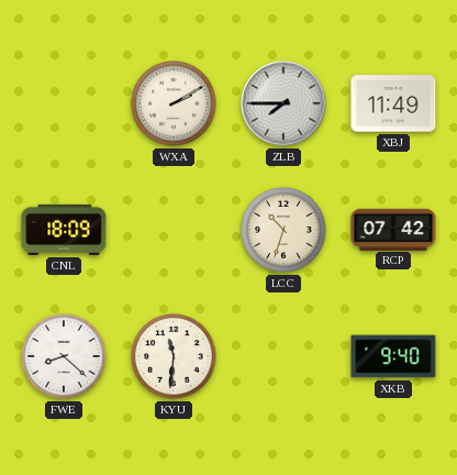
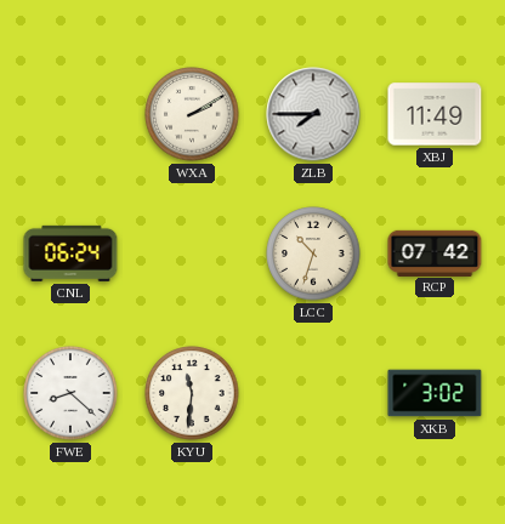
CNL: 18:09 -> 06:24 (70, 254)
XKB: 9:40 -> 3:02 (435, 393)
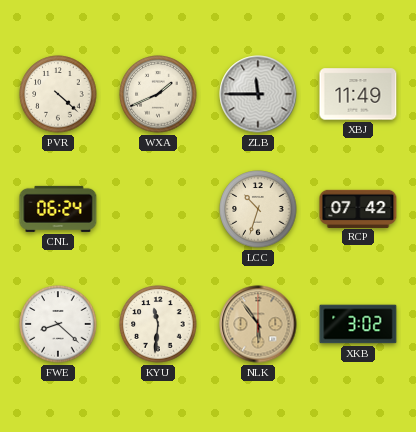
PVR: none -> 4:22 (58, 94)
WXA: 2:10 -> 1:41 (158, 94)
ZLB: 7:45 -> 11:45 (258, 94)
NLK: none -> 5:54 (258, 324)
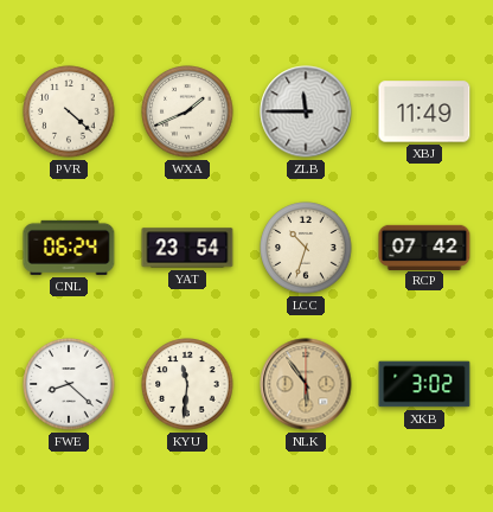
YAT: none -> 23:54 (187, 248)
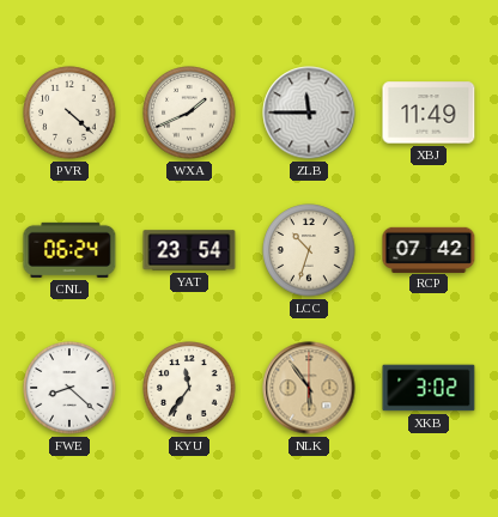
KYU: 11:31 -> 11:36 (189, 388)
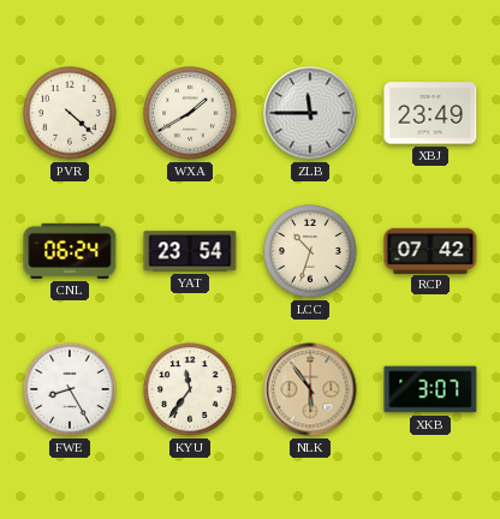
WXA: 1:41 -> 1:40 (190, 113)
XBJ: 11:49 -> 23:49 (430, 113)
FWE: 8:22 -> 8:25 (70, 389)
XKB: 3:02 -> 3:07 (430, 389)
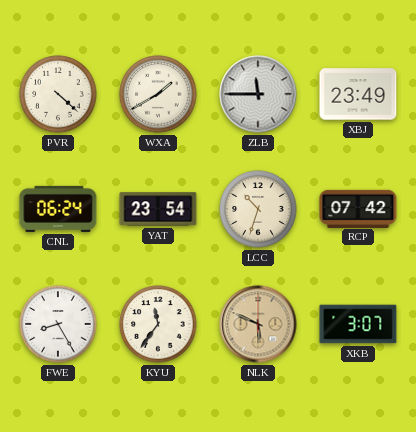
NLK: 5:54 -> 5:49 (258, 324)
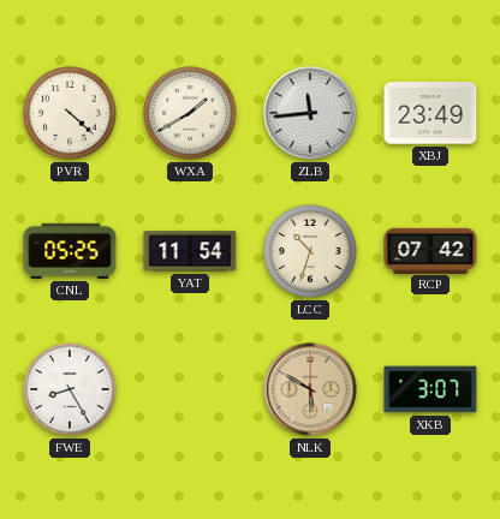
ZLB: 11:45 -> 11:44 (310, 113)
CNL: 06:24 -> 05:25 (70, 251)
YAT: 23:54 -> 11:54 (190, 251)
KYU: 11:36 -> none (158, 324)
NLK: 5:49 -> 5:50 (310, 389)
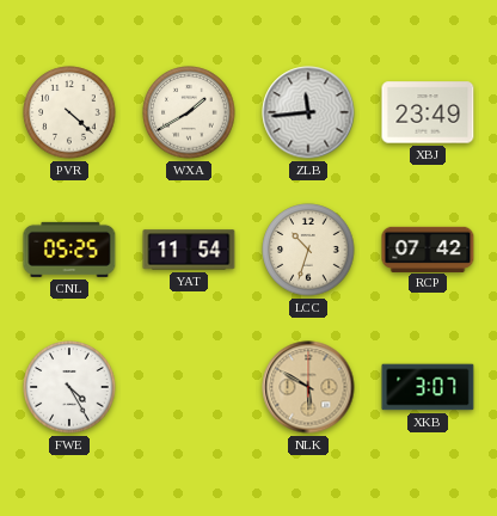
FWE: 8:25 -> 4:25 (69, 387)
